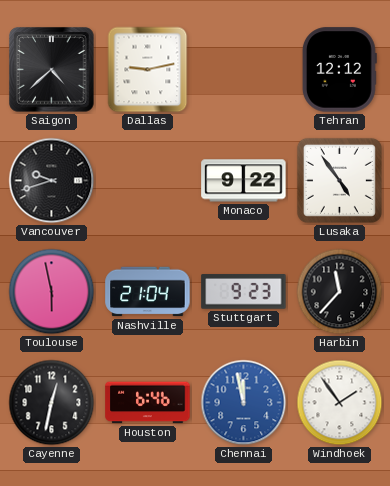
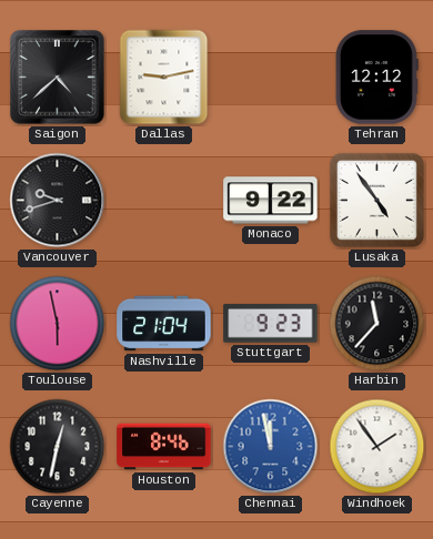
Houston: 6:46 -> 8:46 (164, 447)
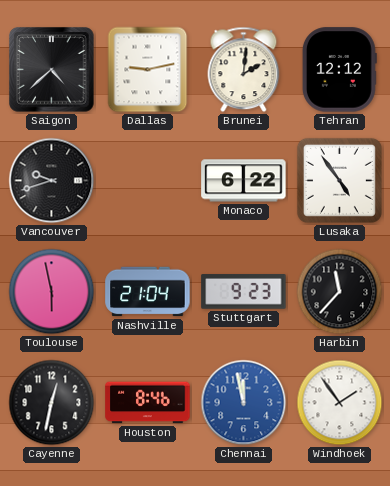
Brunei: none -> 2:01 (244, 70)
Monaco: 9:22 -> 6:22 (244, 181)
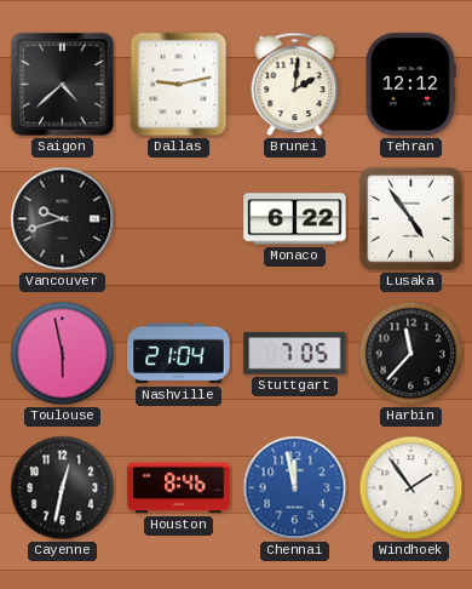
Stuttgart: 9:23 -> 7:05 (295, 354)
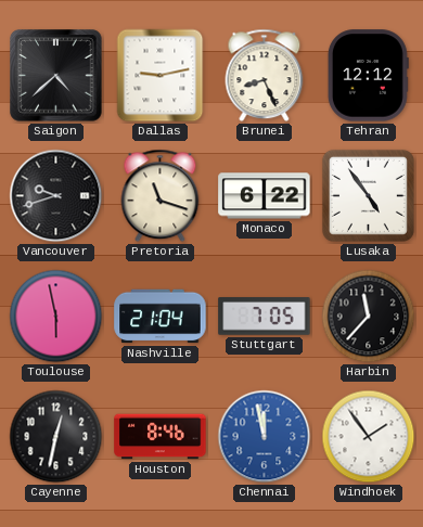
Brunei: 2:01 -> 8:26 (265, 76)
Pretoria: none -> 11:18 (161, 196)
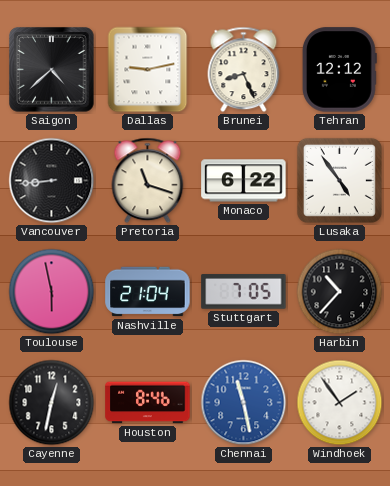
Vancouver: 9:42 -> 8:44 (52, 181)
Harbin: 11:37 -> 10:37 (340, 292)
Chennai: 11:58 -> 11:28 (244, 403)
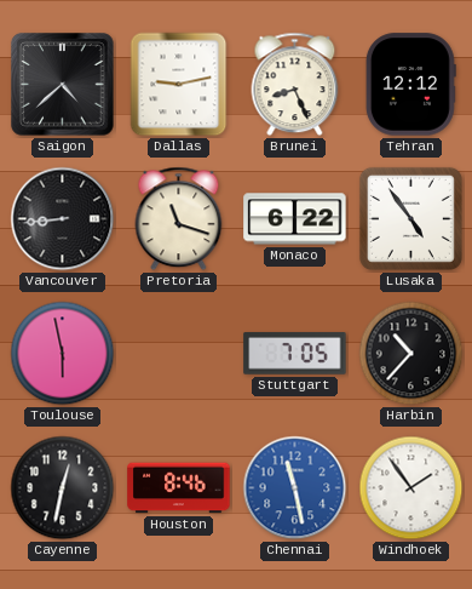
Nashville: 21:04 -> none (148, 292)
